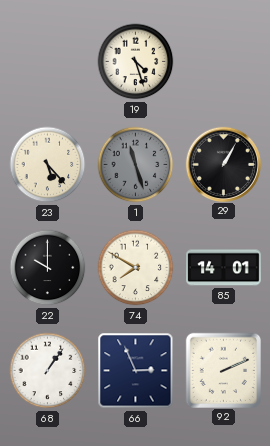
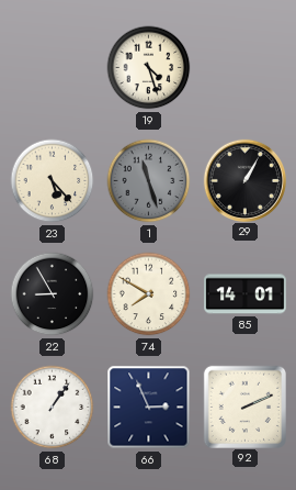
22: 10:00 -> 8:55 (53, 294)
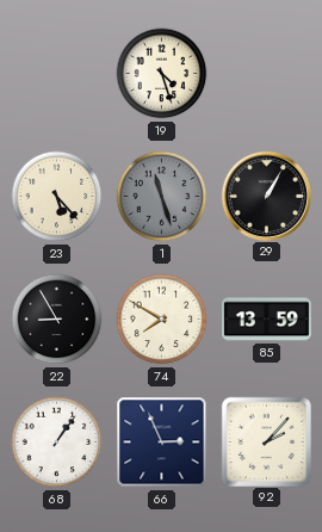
85: 14:01 -> 13:59 (267, 320)
92: 2:11 -> 2:07 (266, 441)
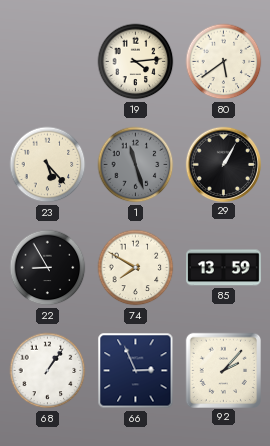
19: 4:27 -> 4:14 (136, 62)
80: none -> 5:39 (224, 62)
